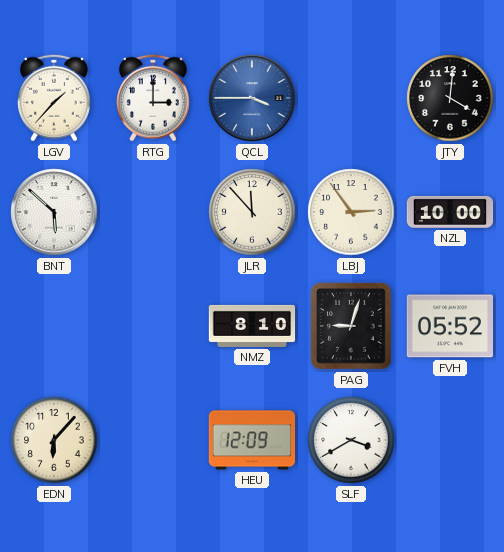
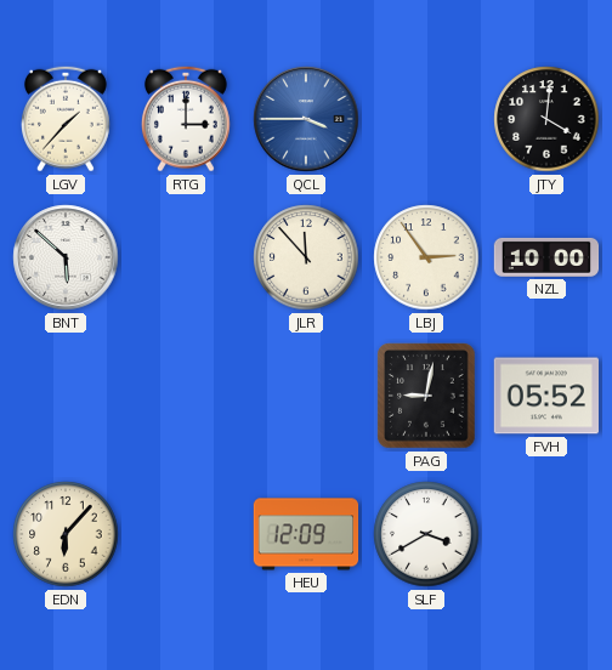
NMZ: 8:10 -> none (252, 326)
PAG: 9:03 -> 9:02 (426, 396)
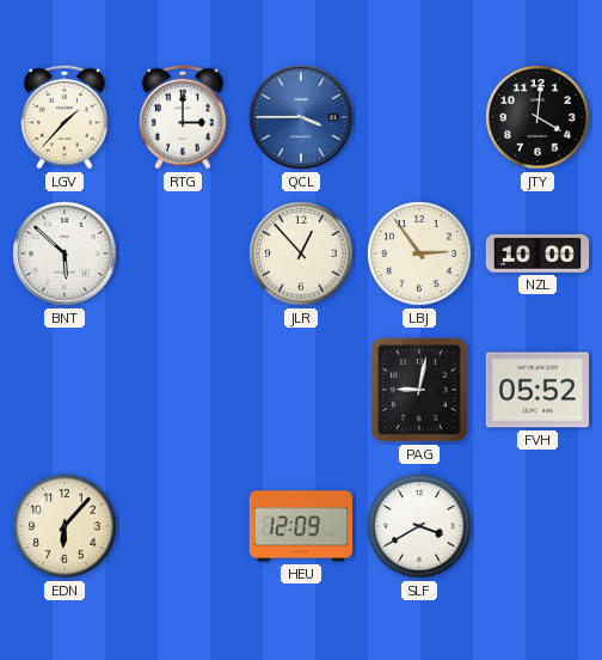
JLR: 11:53 -> 12:53 (301, 253)
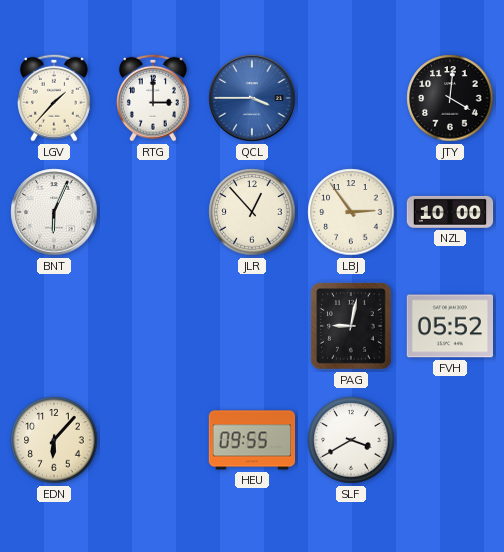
BNT: 5:52 -> 6:04 (54, 212)
HEU: 12:09 -> 09:55 (252, 440)
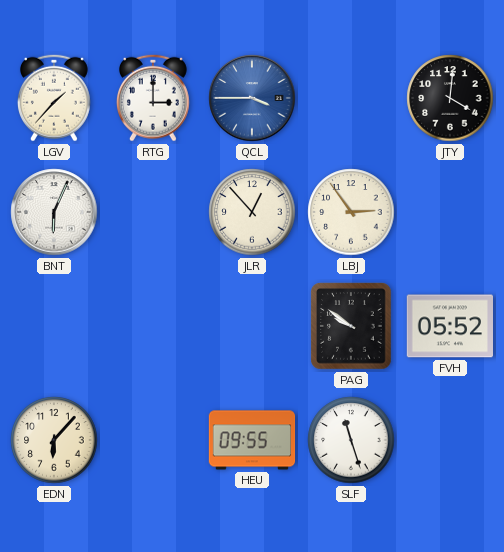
NZL: 10:00 -> none (450, 212)
PAG: 9:02 -> 9:51 (351, 326)
SLF: 3:40 -> 11:27 (351, 440)
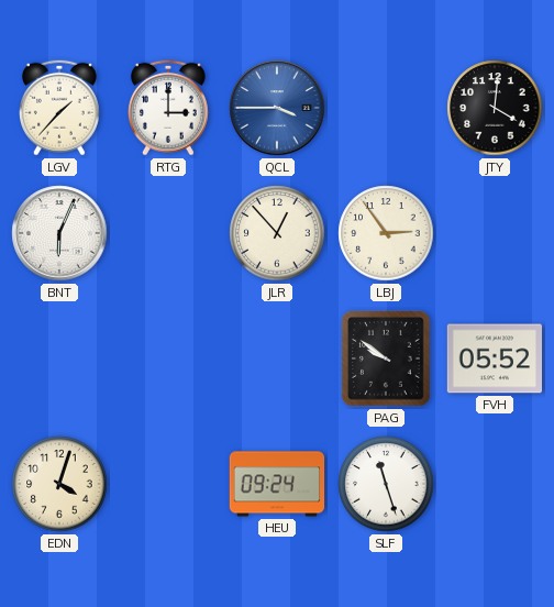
EDN: 6:07 -> 4:03 (59, 484)
HEU: 09:55 -> 09:24 (277, 484)
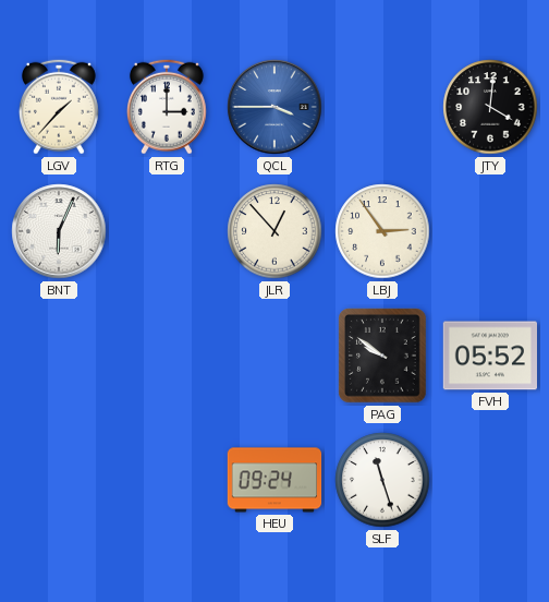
EDN: 4:03 -> none (59, 484)
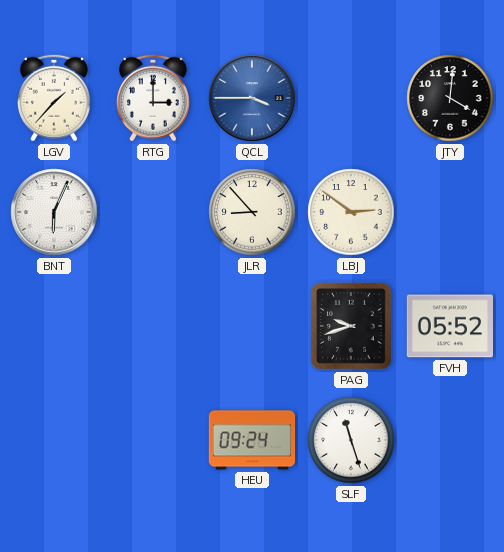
JLR: 12:53 -> 8:53 (252, 212)
LBJ: 2:54 -> 2:51 (351, 212)
PAG: 9:51 -> 9:42 (351, 326)
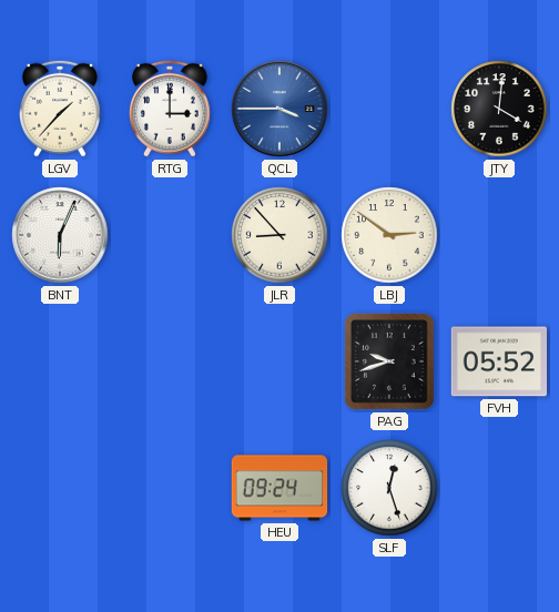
SLF: 11:27 -> 12:27 (389, 488)
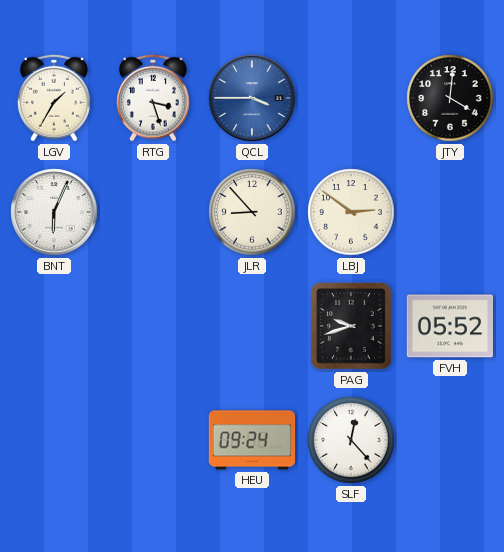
LGV: 1:37 -> 1:35 (54, 98)
RTG: 3:00 -> 3:27 (153, 98)
SLF: 12:27 -> 12:23 (351, 440)
